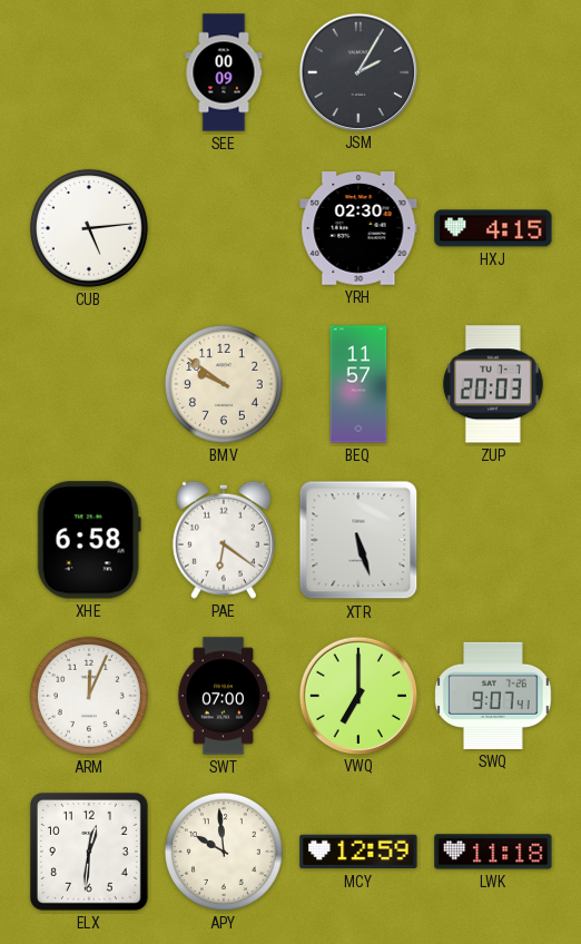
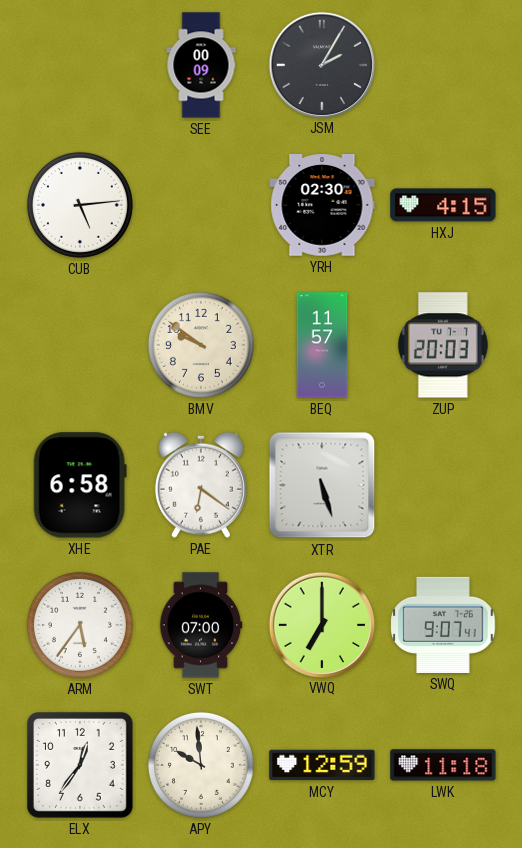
ARM: 12:04 -> 5:36 (80, 625)
ELX: 12:31 -> 12:36 (80, 765)
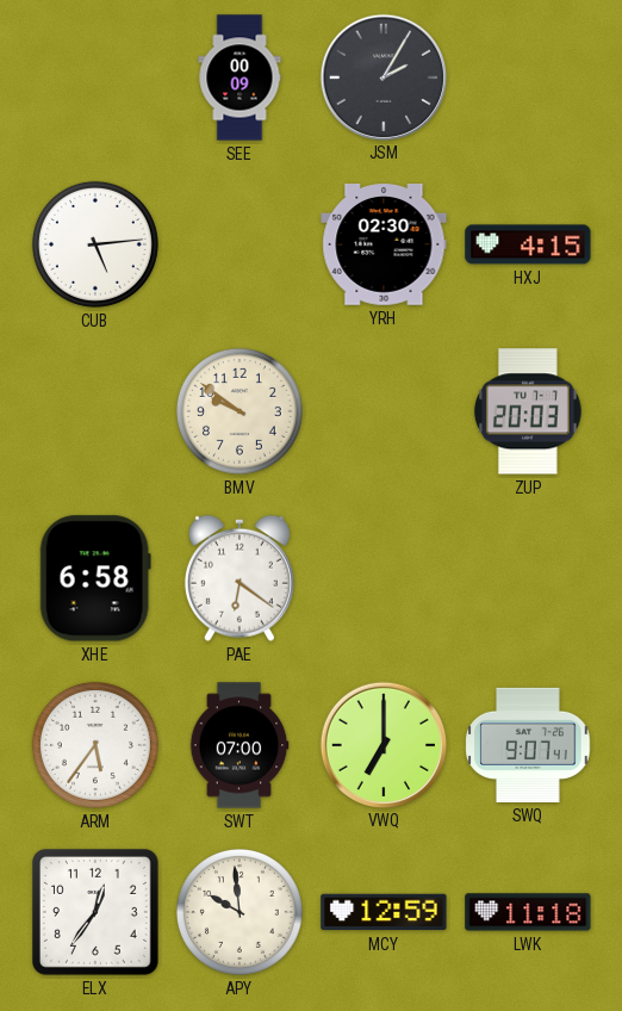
BEQ: 11:57 -> none (322, 345)
XTR: 5:27 -> none (322, 485)
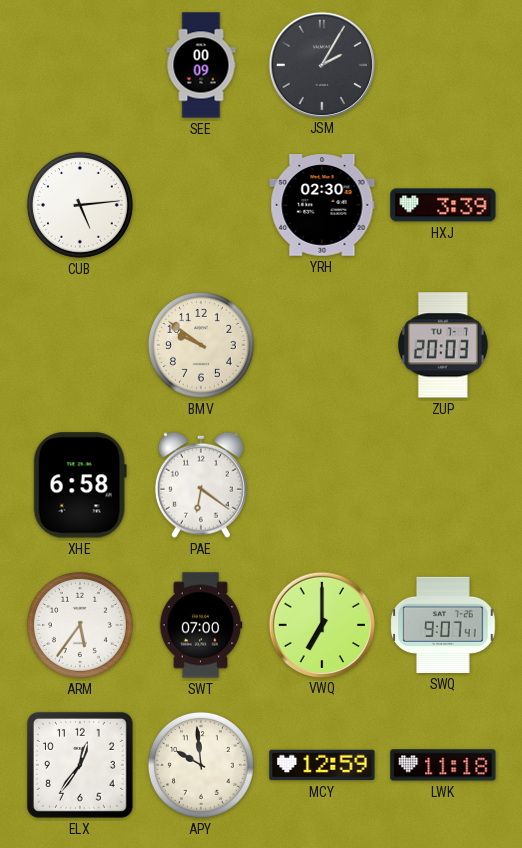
HXJ: 4:15 -> 3:39 (443, 205)
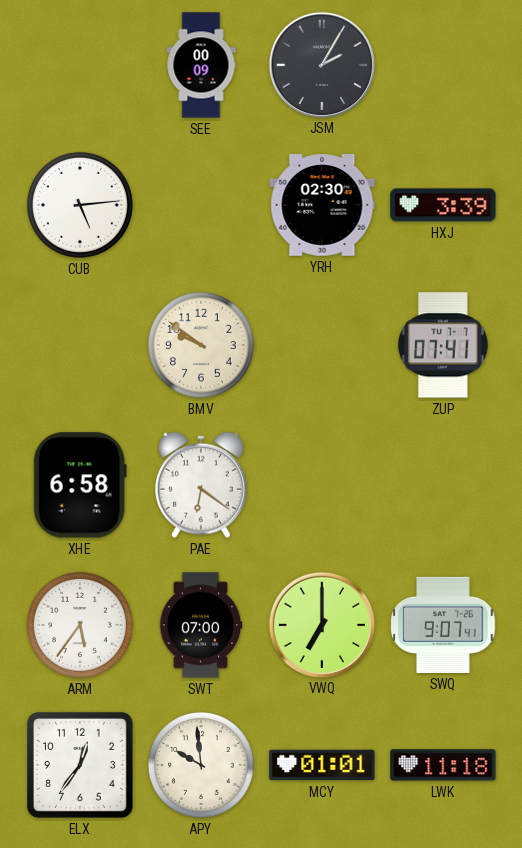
ZUP: 20:03 -> 07:41 (443, 345)
MCY: 12:59 -> 01:01 (322, 765)
